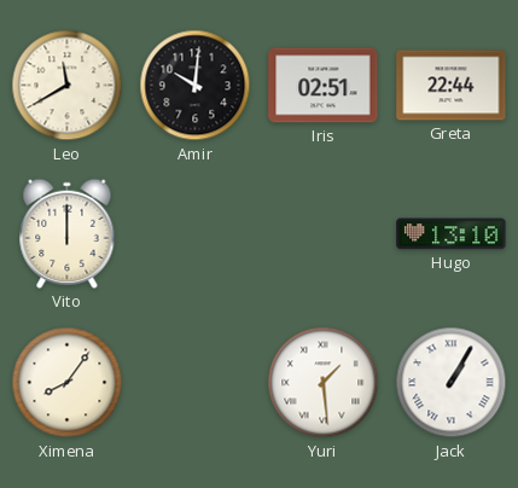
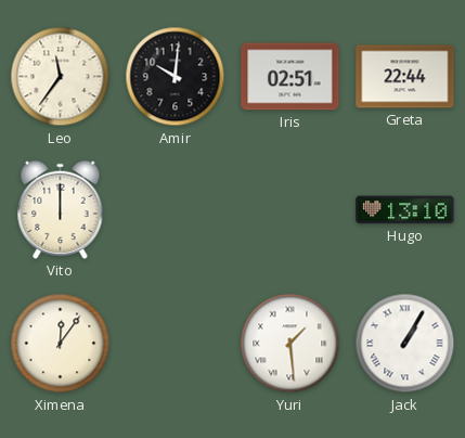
Leo: 11:40 -> 11:36 (61, 77)
Ximena: 8:06 -> 12:06 (61, 344)
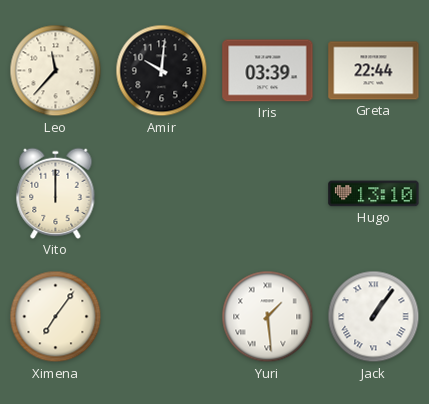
Leo: 11:36 -> 11:37 (56, 71)
Iris: 02:51 -> 03:39 (268, 71)
Ximena: 12:06 -> 7:06 (56, 317)
Jack: 1:05 -> 1:06 (374, 317)
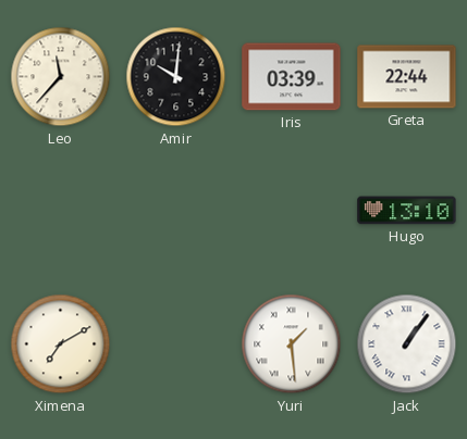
Vito: 12:00 -> none (56, 193)
Ximena: 7:06 -> 7:10 (61, 344)
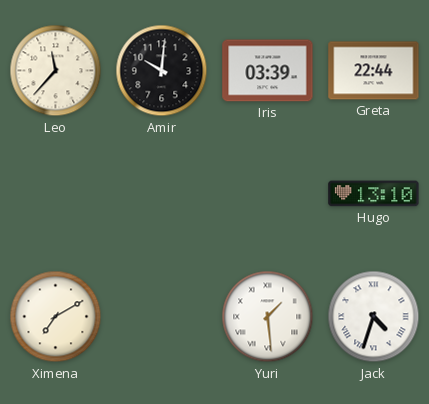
Jack: 1:06 -> 4:33 (374, 317)
